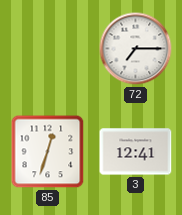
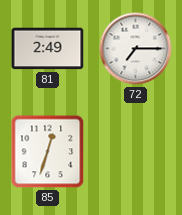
81: none -> 2:49 (48, 49)
3: 12:41 -> none (136, 152)
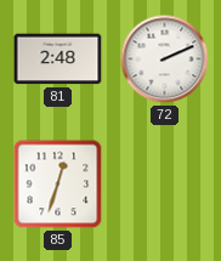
81: 2:49 -> 2:48 (58, 59)
72: 7:15 -> 2:11 (165, 59)
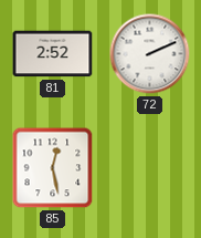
81: 2:48 -> 2:52 (53, 54)
85: 12:33 -> 12:28 (53, 168)
